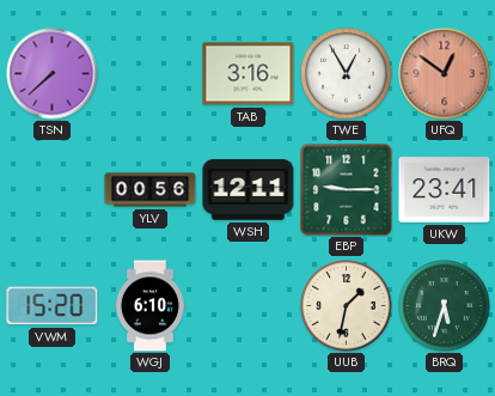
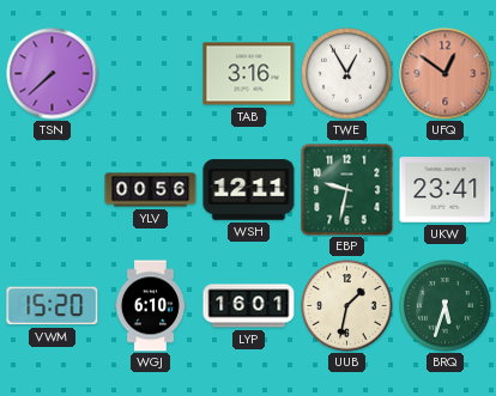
EBP: 9:15 -> 9:32 (347, 190)
LYP: none -> 16:01 (249, 306)
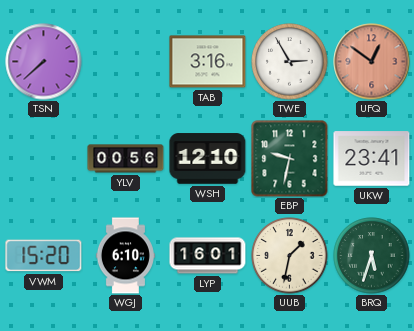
TWE: 12:55 -> 2:55 (290, 62)
WSH: 12:11 -> 12:10 (208, 159)
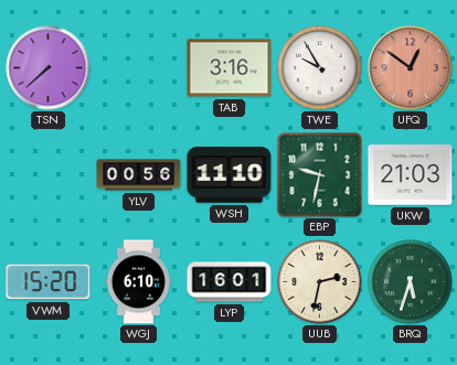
TWE: 2:55 -> 9:55 (320, 68)
WSH: 12:10 -> 11:10 (230, 175)
UKW: 23:41 -> 21:03 (411, 175)
UUB: 1:32 -> 2:32 (320, 282)
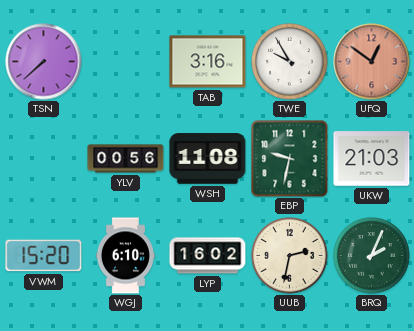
WSH: 11:10 -> 11:08 (208, 159)
LYP: 16:01 -> 16:02 (208, 256)
BRQ: 5:33 -> 2:04 (372, 256)
